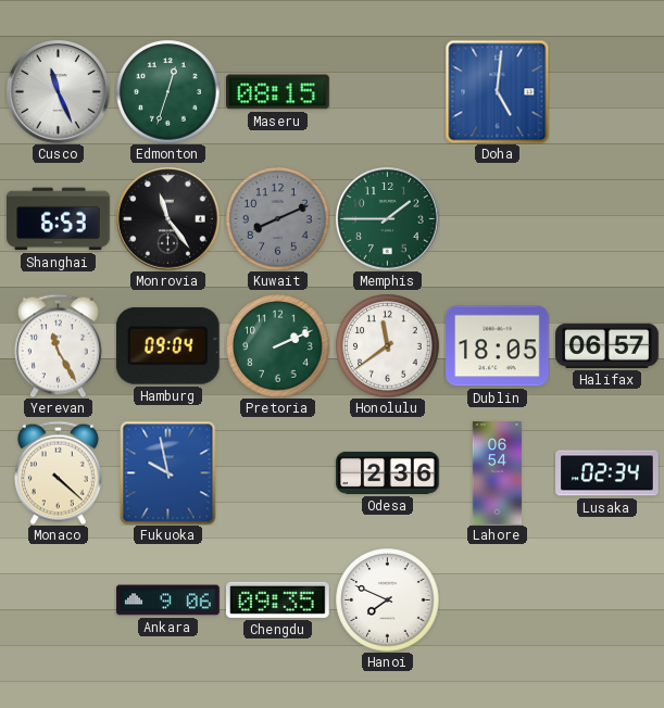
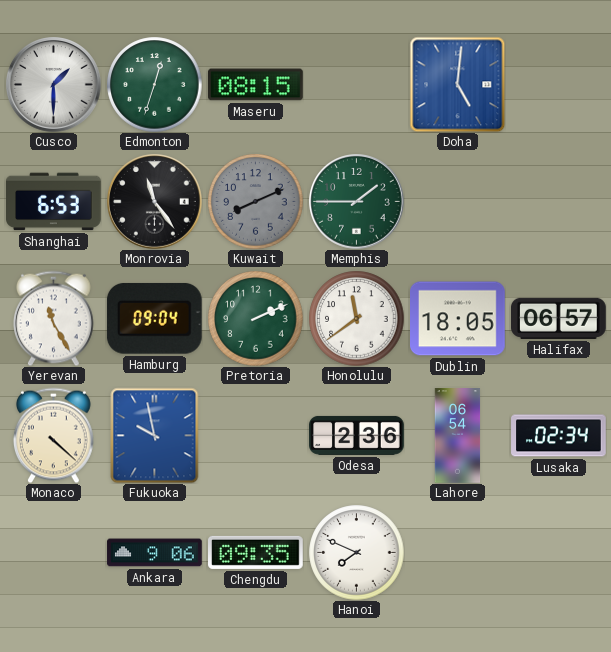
Cusco: 11:26 -> 1:30 (54, 85)
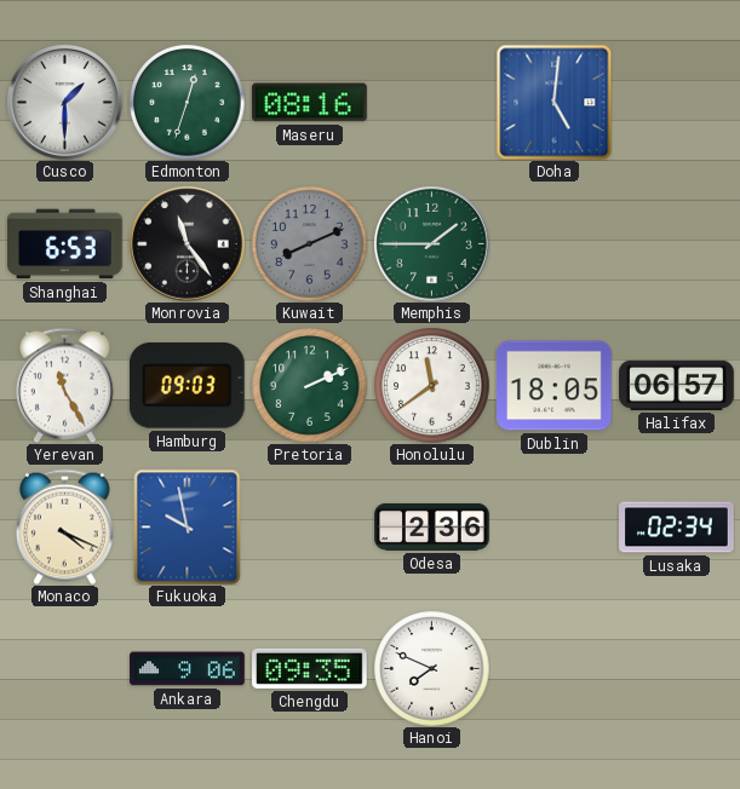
Maseru: 08:15 -> 08:16 (310, 103)
Hamburg: 09:04 -> 09:03 (187, 385)
Monaco: 4:22 -> 4:19 (65, 526)
Lahore: 06:54 -> none (458, 436)
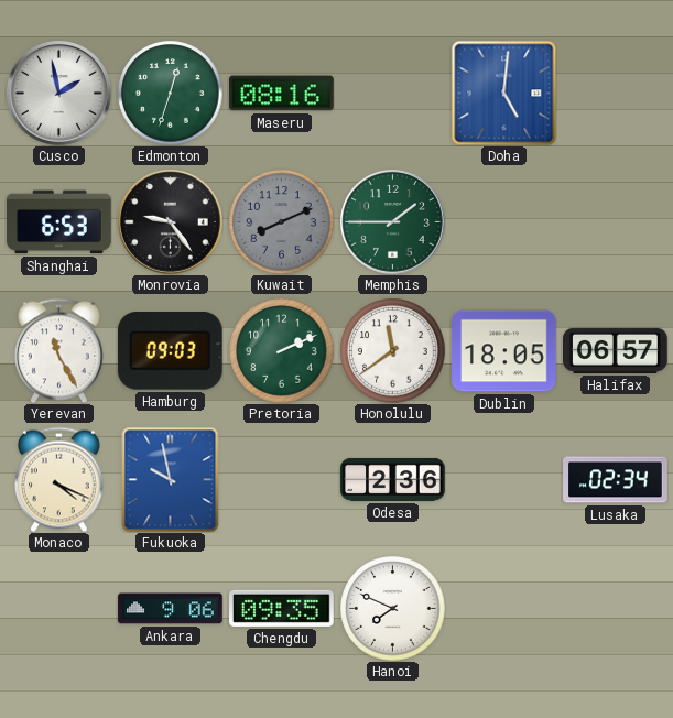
Cusco: 1:30 -> 1:58 (59, 94)
Monrovia: 11:24 -> 9:24 (171, 222)
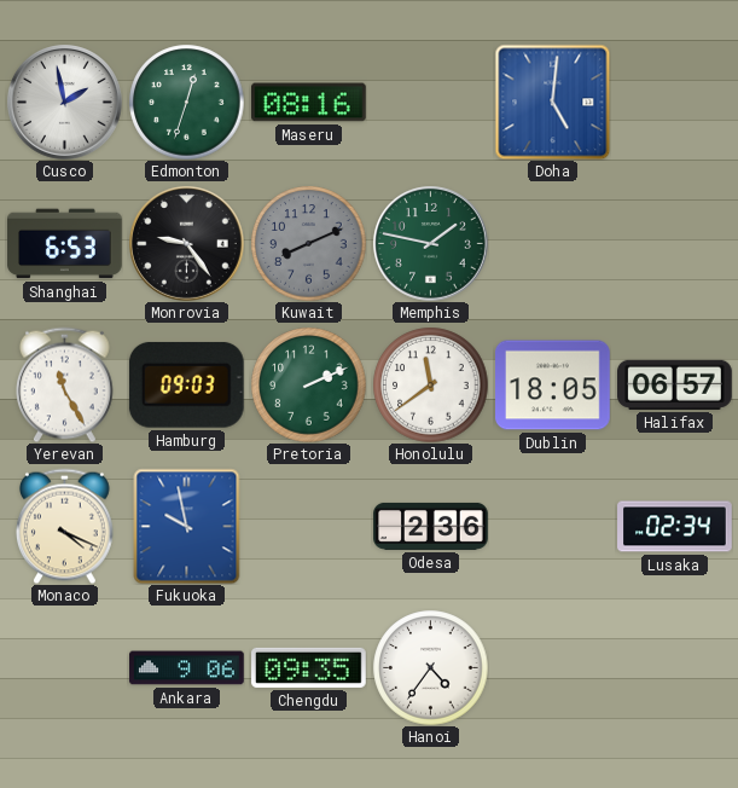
Memphis: 1:45 -> 1:47 (431, 244)
Hanoi: 7:49 -> 4:36 (430, 667)
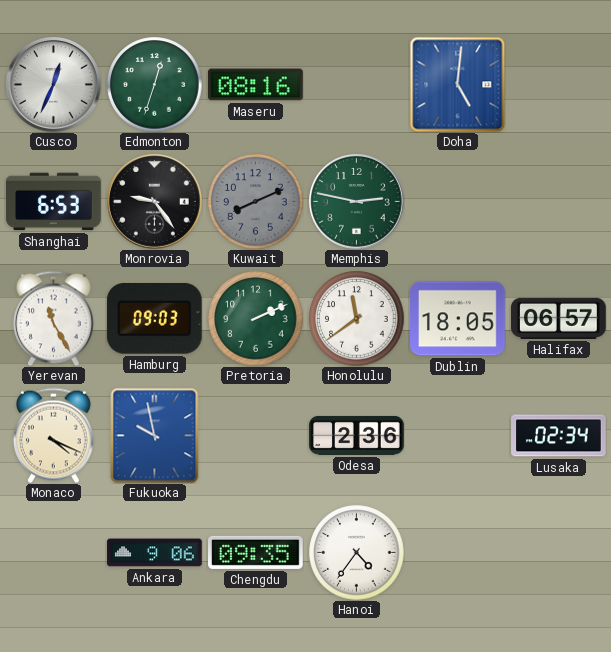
Cusco: 1:58 -> 12:34 (54, 85)
Memphis: 1:47 -> 2:47 (357, 202)
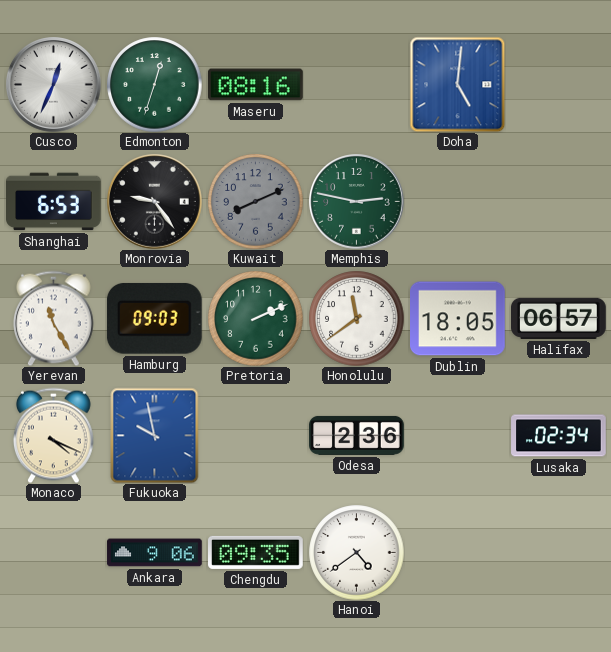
Hanoi: 4:36 -> 4:39 (356, 552)
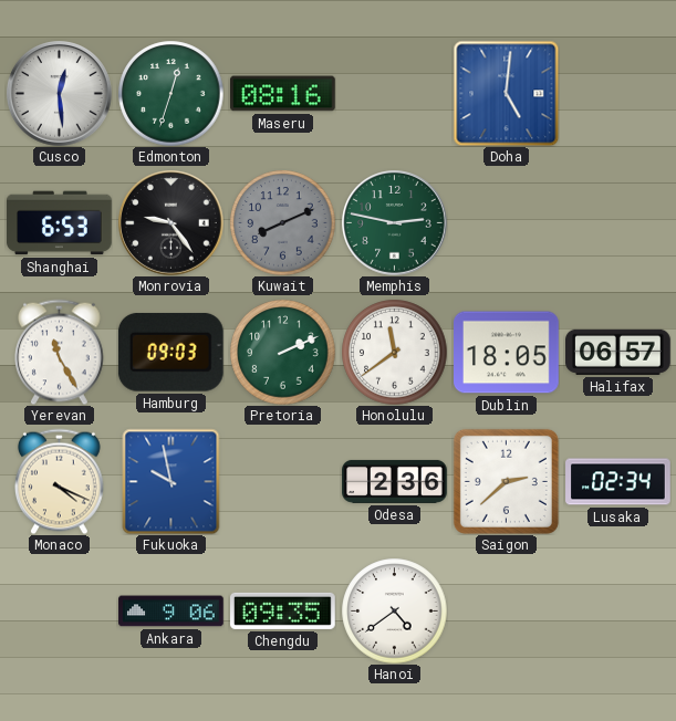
Cusco: 12:34 -> 12:29 (60, 94)
Saigon: none -> 2:38 (506, 481)
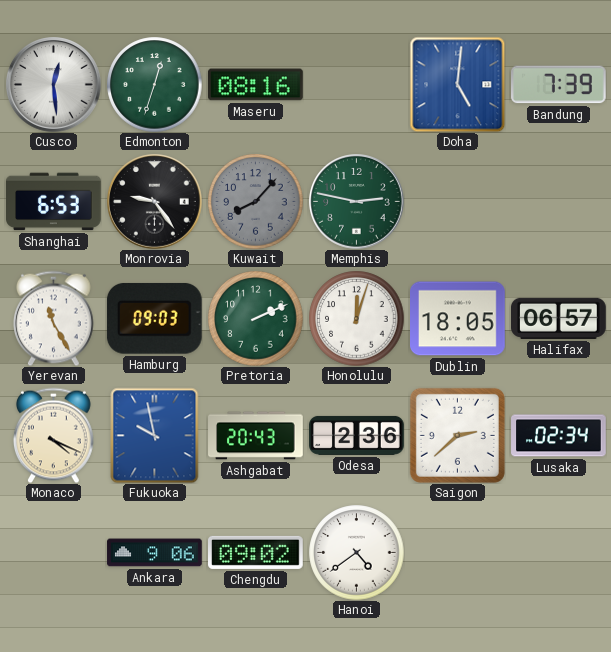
Bandung: none -> 7:39 (559, 85)
Kuwait: 8:11 -> 8:07 (255, 201)
Honolulu: 11:39 -> 12:03 (356, 318)
Ashgabat: none -> 20:43 (256, 436)
Chengdu: 09:35 -> 09:02 (256, 552)
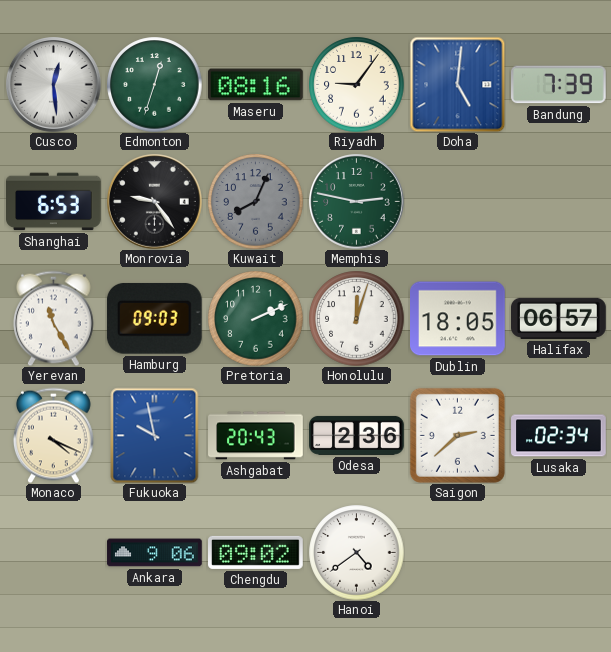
Riyadh: none -> 9:06 (356, 84)
Kuwait: 8:07 -> 8:04 (255, 201)
